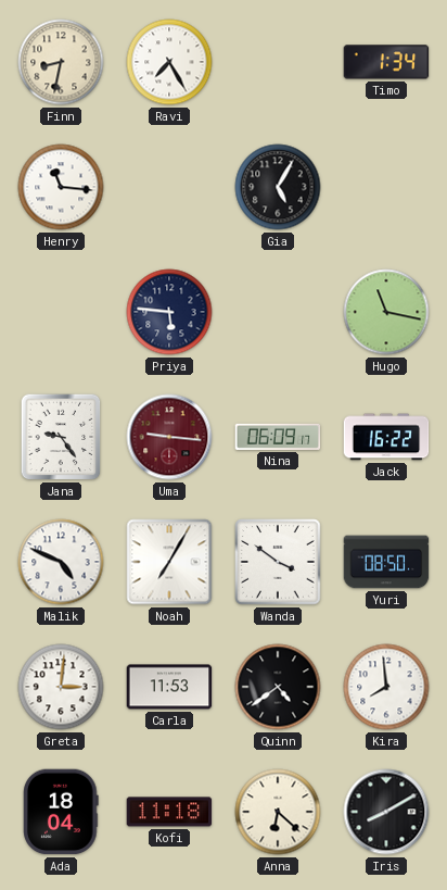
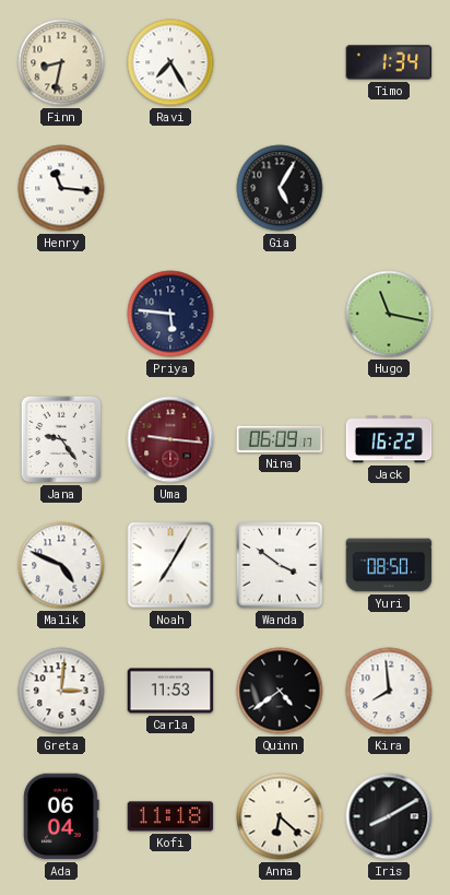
Ada: 18:04 -> 06:04 (61, 816)
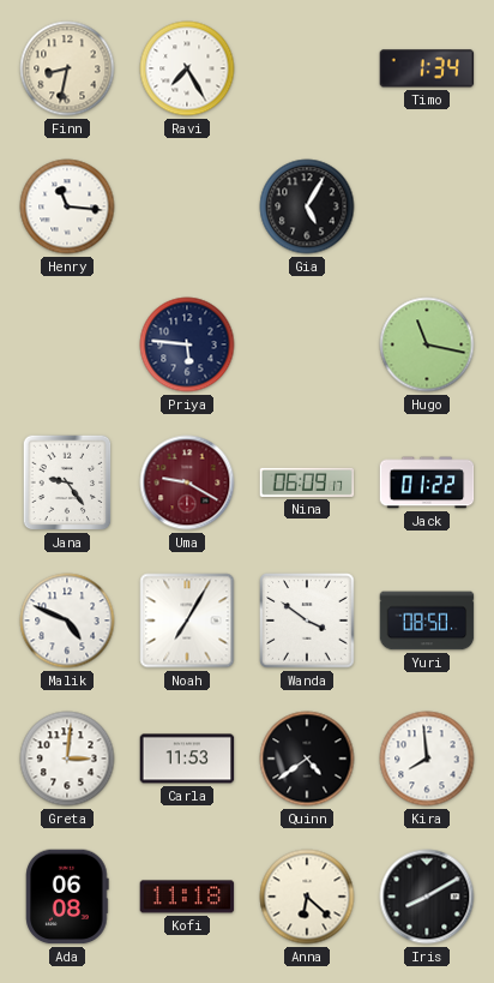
Uma: 9:16 -> 9:20 (187, 482)
Jack: 16:22 -> 01:22 (427, 482)
Ada: 06:04 -> 06:08 (67, 897)
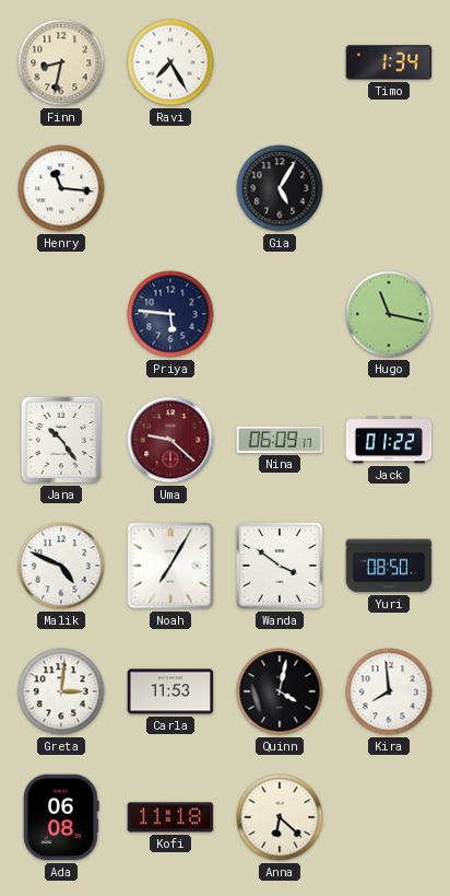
Jana: 9:24 -> 10:24 (61, 440)
Uma: 9:20 -> 9:22 (170, 440)
Quinn: 4:39 -> 4:02 (280, 691)
Iris: 8:10 -> none (427, 897)
